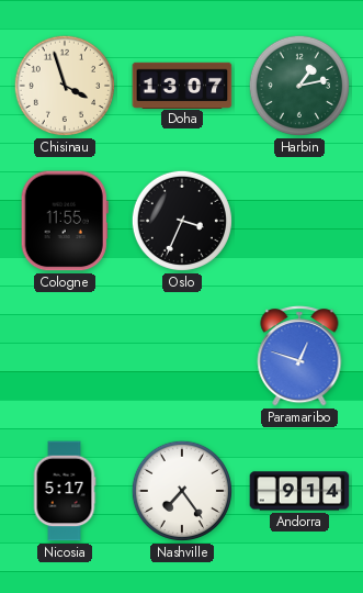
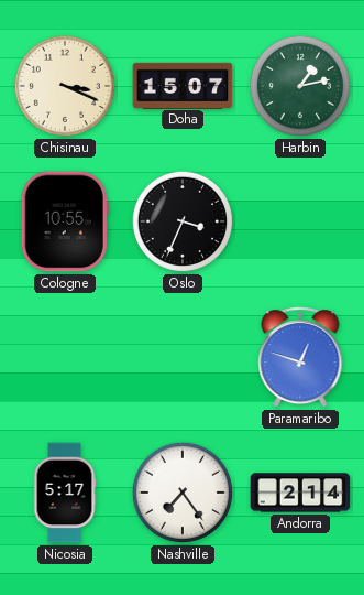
Chisinau: 3:57 -> 3:19 (65, 86)
Doha: 13:07 -> 15:07 (183, 85)
Cologne: 11:55 -> 10:55 (65, 221)
Andorra: 9:14 -> 2:14 (300, 493)
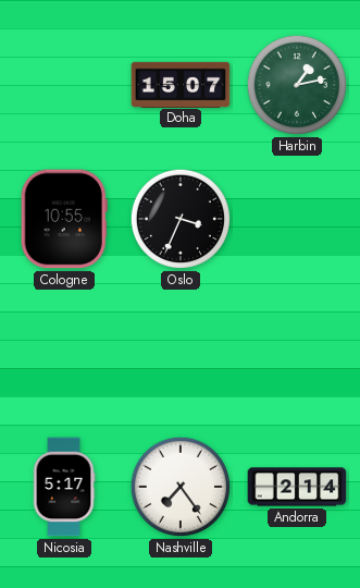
Chisinau: 3:19 -> none (65, 86)
Paramaribo: 12:48 -> none (300, 357)
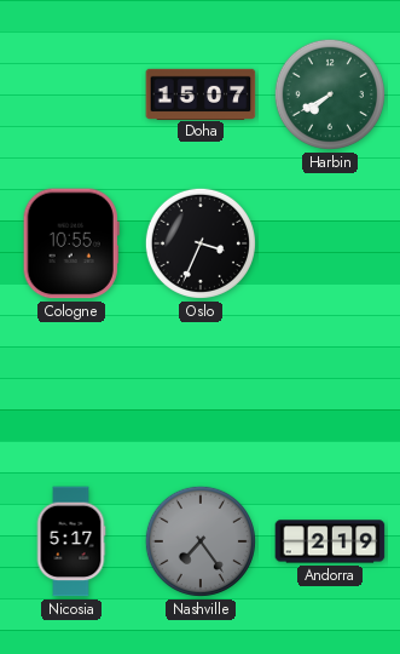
Harbin: 1:13 -> 7:40 (330, 94)
Nashville dial: white -> grey (201, 541)
Andorra: 2:14 -> 2:19 (330, 541)
